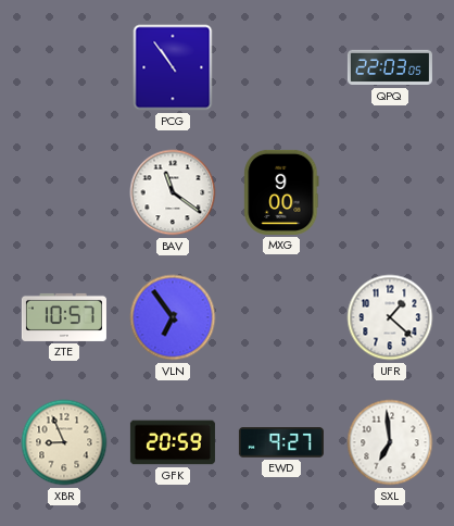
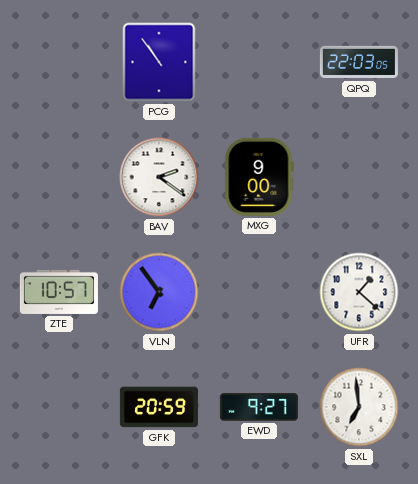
BAV: 11:21 -> 2:21 (159, 177)
XBR: 8:56 -> none (64, 442)
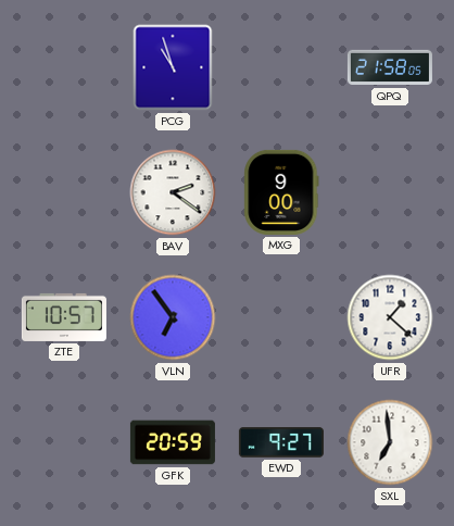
PCG: 10:54 -> 10:57 (173, 67)
QPQ: 22:03 -> 21:58 (390, 67)
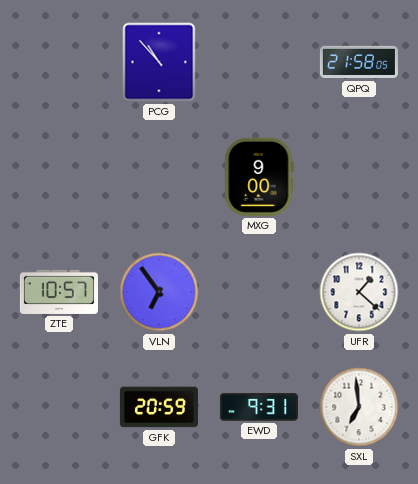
PCG: 10:57 -> 10:53 (159, 62)
BAV: 2:21 -> none (173, 192)
EWD: 9:27 -> 9:31 (259, 407)
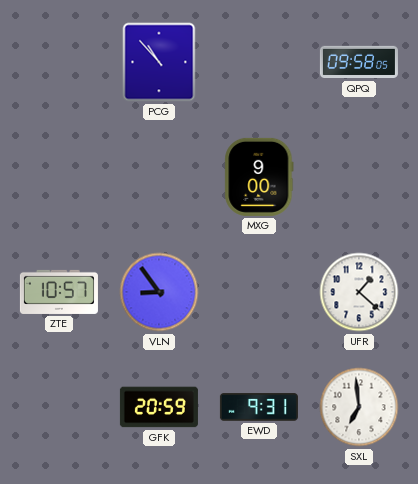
QPQ: 21:58 -> 09:58 (359, 62)
VLN: 6:54 -> 8:54 (159, 292)
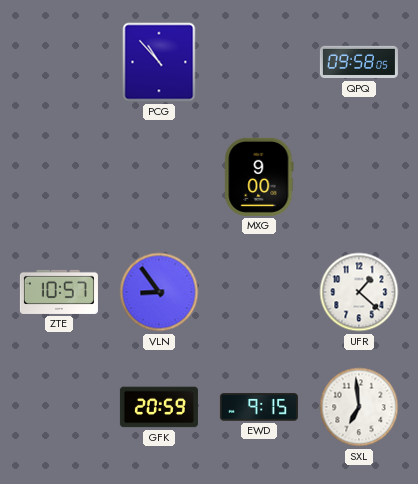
EWD: 9:31 -> 9:15 (259, 407)
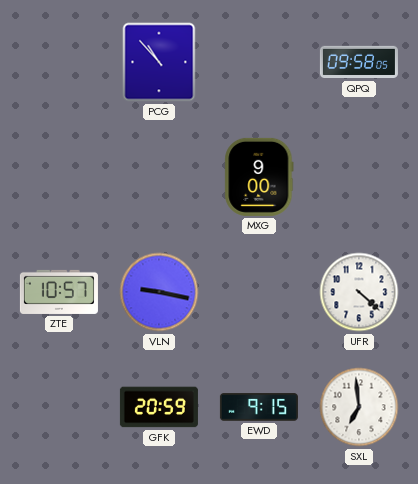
VLN: 8:54 -> 9:17 (159, 292)
UFR: 1:22 -> 4:22 (359, 292)
